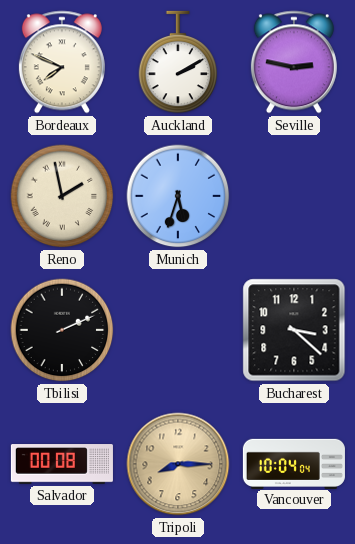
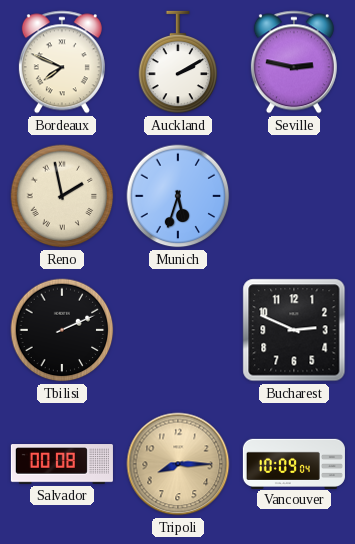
Bucharest: 3:22 -> 2:49 (294, 330)
Vancouver: 10:04 -> 10:09 (294, 463)
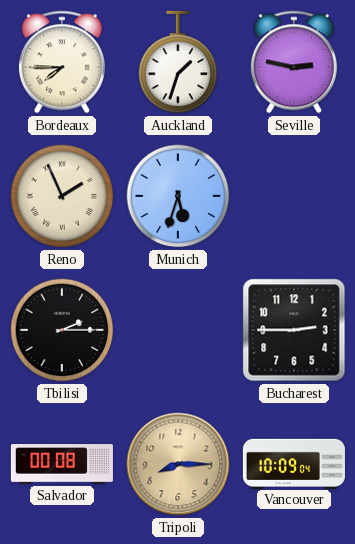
Bordeaux: 7:49 -> 7:45 (62, 62)
Auckland: 2:10 -> 1:33 (178, 62)
Reno: 1:58 -> 1:56 (62, 196)
Tbilisi: 2:11 -> 2:15 (62, 330)
Bucharest: 2:49 -> 2:45 (294, 330)
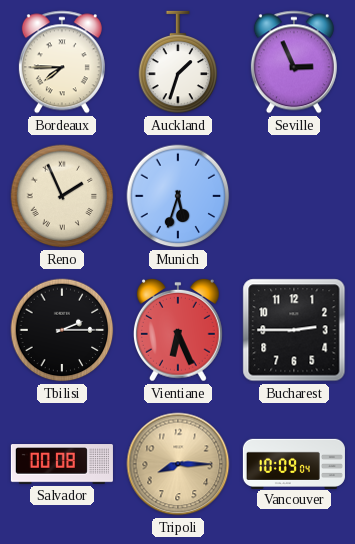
Seville: 2:47 -> 2:56 (294, 62)
Vientiane: none -> 6:26 (179, 330)
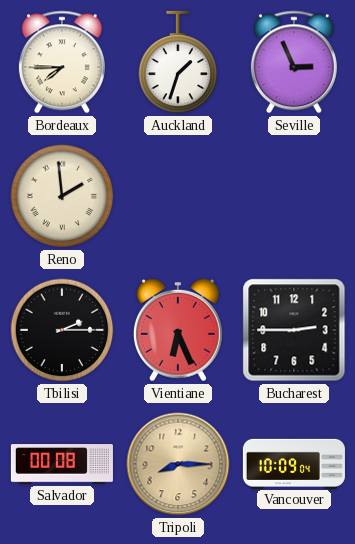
Reno: 1:56 -> 1:59 (62, 196)
Munich: 5:33 -> none (178, 196)
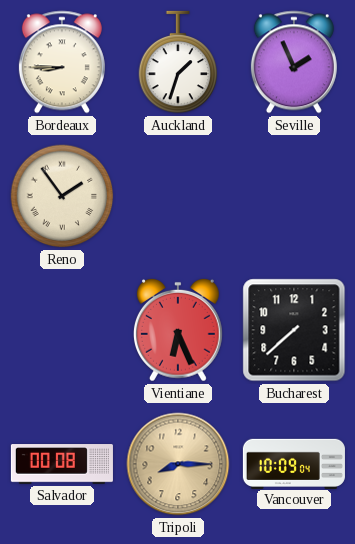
Bordeaux: 7:45 -> 8:45 (62, 62)
Seville: 2:56 -> 1:56 (294, 62)
Reno: 1:59 -> 1:54 (62, 196)
Tbilisi: 2:15 -> none (62, 330)
Bucharest: 2:45 -> 7:38 (294, 330)
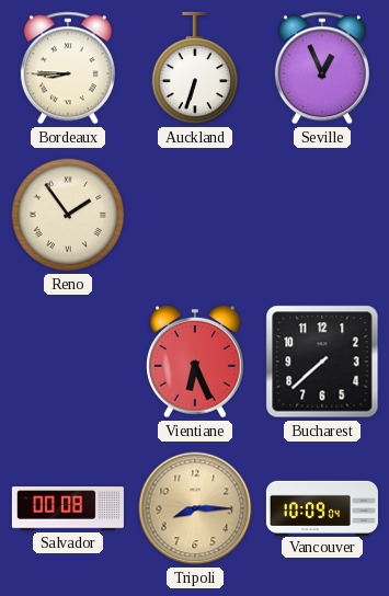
Auckland: 1:33 -> 6:33 (195, 68)
Seville: 1:56 -> 12:56 (322, 68)
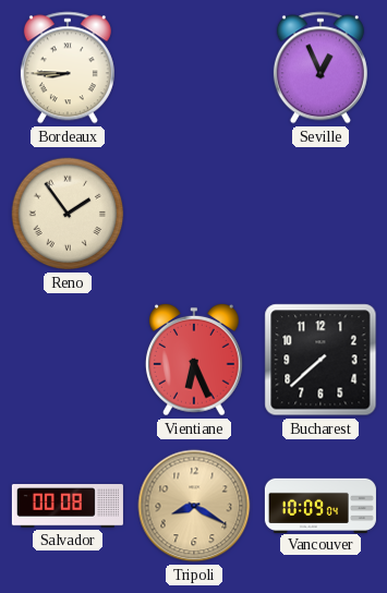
Auckland: 6:33 -> none (195, 68)
Tripoli: 8:15 -> 8:20 (194, 506)
